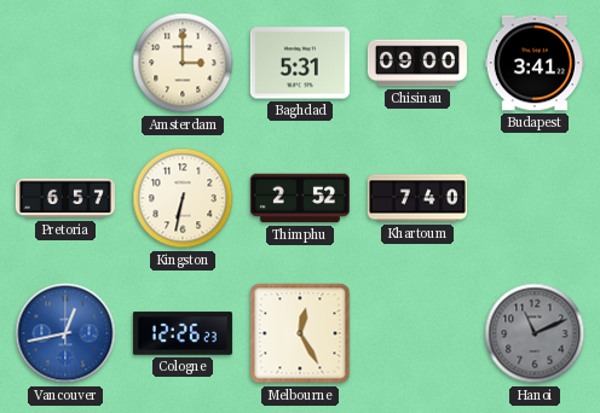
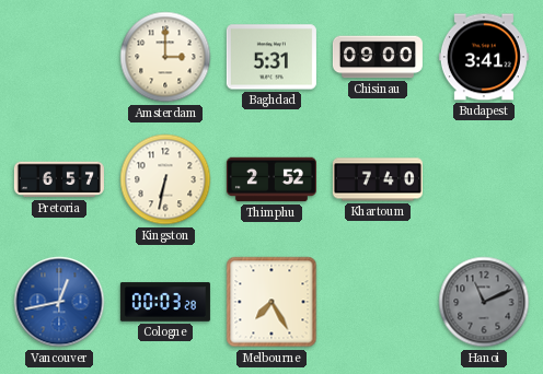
Cologne: 12:26 -> 00:03 (165, 302)
Melbourne: 12:25 -> 7:25 (271, 302)
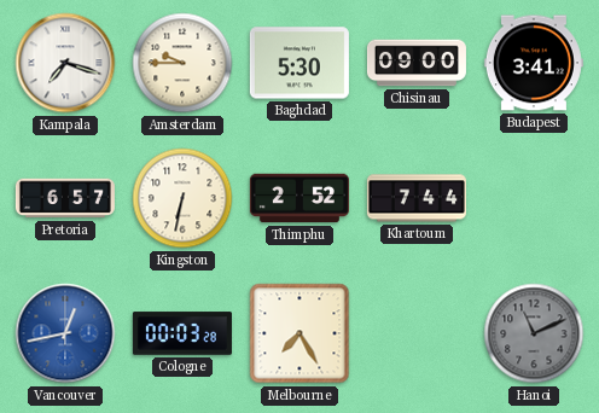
Kampala: none -> 7:18 (65, 63)
Amsterdam: 3:00 -> 9:45 (182, 63)
Baghdad: 5:31 -> 5:30 (299, 63)
Khartoum: 7:40 -> 7:44 (417, 198)
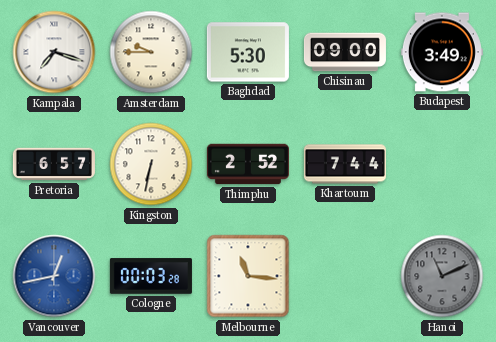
Budapest: 3:41 -> 3:49 (442, 52)
Melbourne: 7:25 -> 11:16 (248, 276)
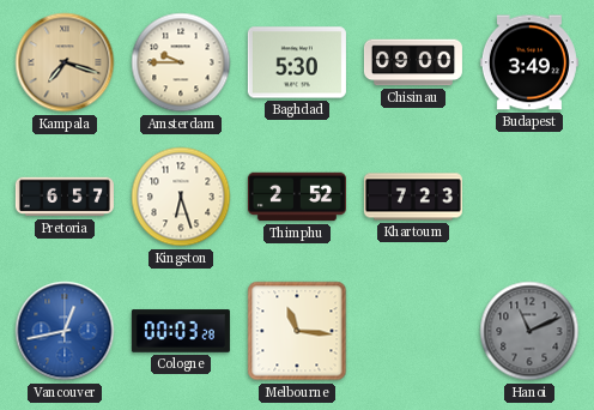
Kampala dial: white -> champagne (65, 62)
Kingston: 6:32 -> 6:27 (181, 197)
Khartoum: 7:44 -> 7:23 (413, 197)
